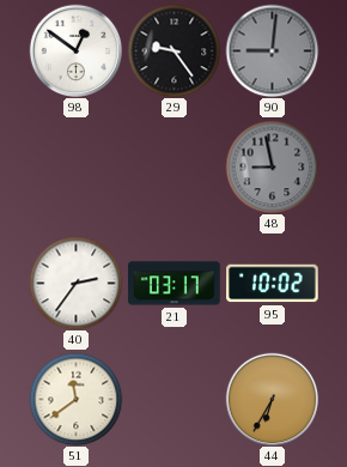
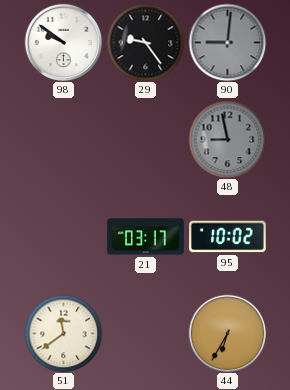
98: 12:51 -> 9:51 (63, 42)
40: 2:36 -> none (75, 283)
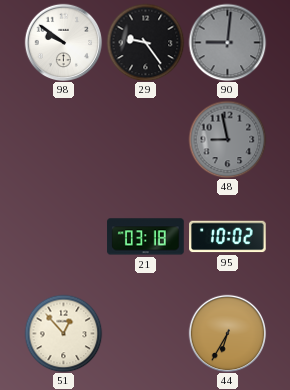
21: 03:17 -> 03:18 (146, 237)
51: 11:39 -> 12:53 (63, 333)
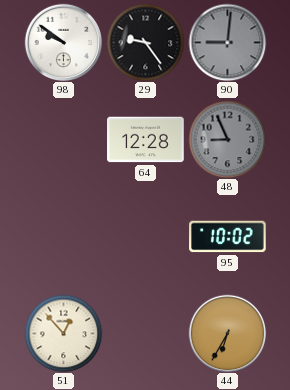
64: none -> 12:28 (146, 140)
48: 8:58 -> 8:56 (227, 139)
21: 03:18 -> none (146, 237)
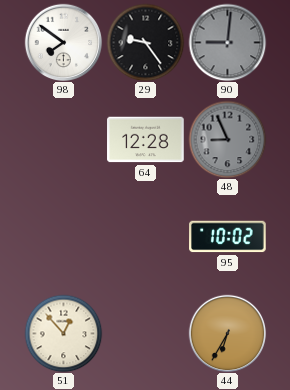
98: 9:51 -> 7:51 (63, 42)
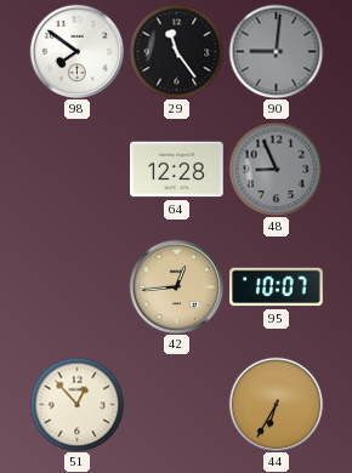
29: 9:24 -> 11:24 (176, 51)
42: none -> 12:44 (176, 286)
95: 10:02 -> 10:07 (277, 287)
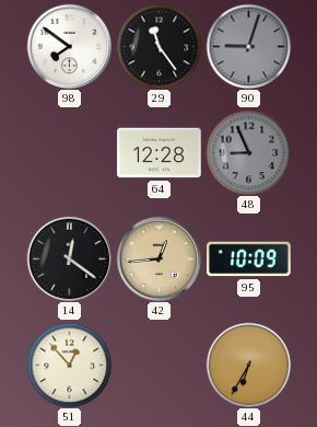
90: 9:01 -> 9:03 (248, 46)
14: none -> 12:21 (69, 258)
95: 10:07 -> 10:09 (249, 259)
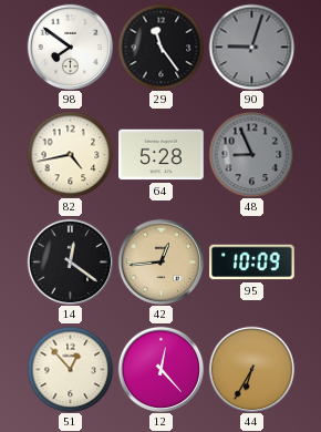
82: none -> 4:43 (70, 154)
64: 12:28 -> 5:28 (162, 155)
12: none -> 12:23 (161, 369)
